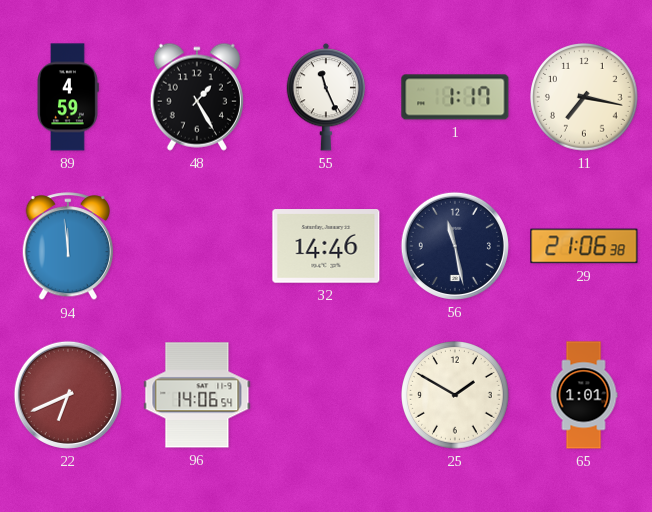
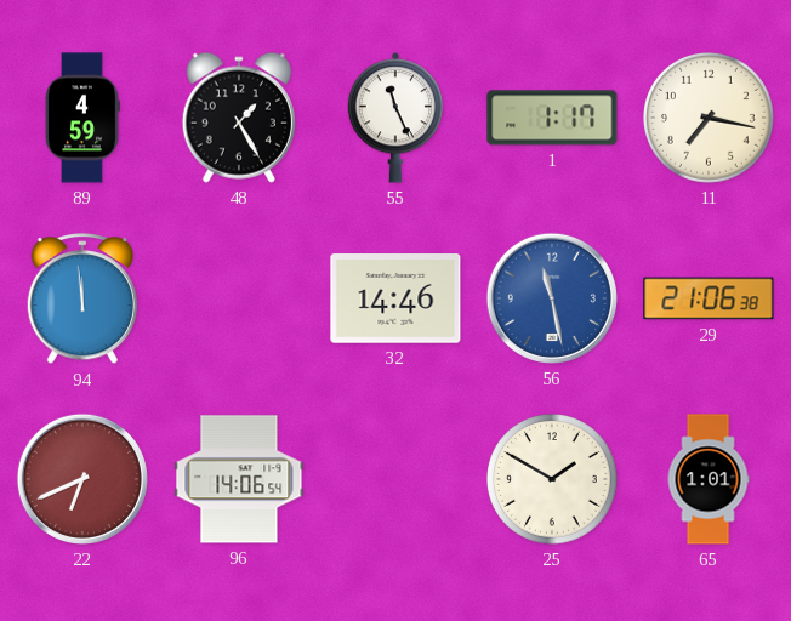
56 dial: navy -> blue (552, 298)
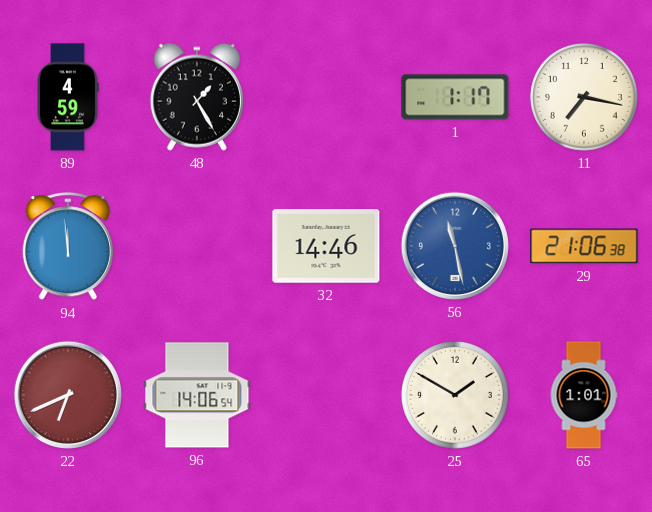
55: 11:26 -> none (395, 118)
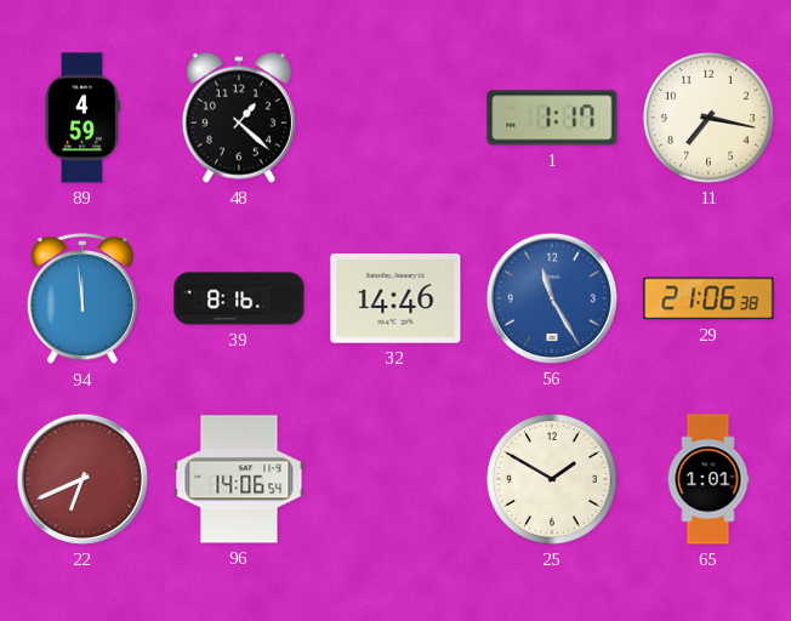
48: 1:25 -> 1:22 (239, 118)
39: none -> 8:16 (239, 298)
56: 11:28 -> 11:25 (552, 298)
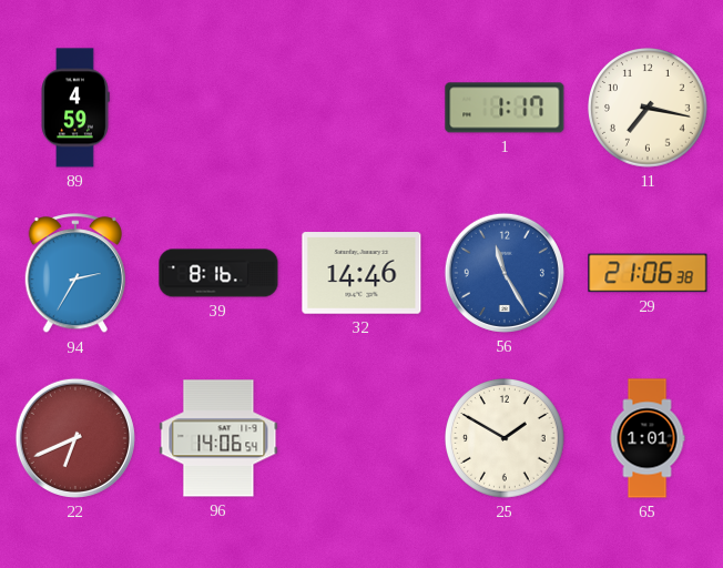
48: 1:22 -> none (239, 118)
94: 11:59 -> 2:35 (74, 274)
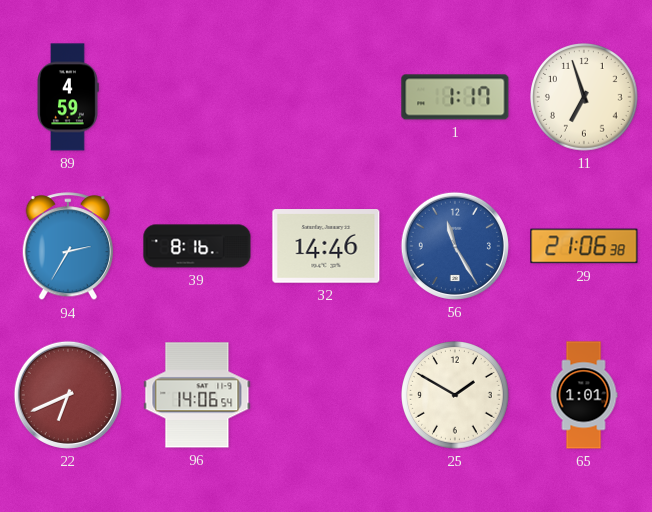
11: 7:17 -> 6:57 (585, 98)
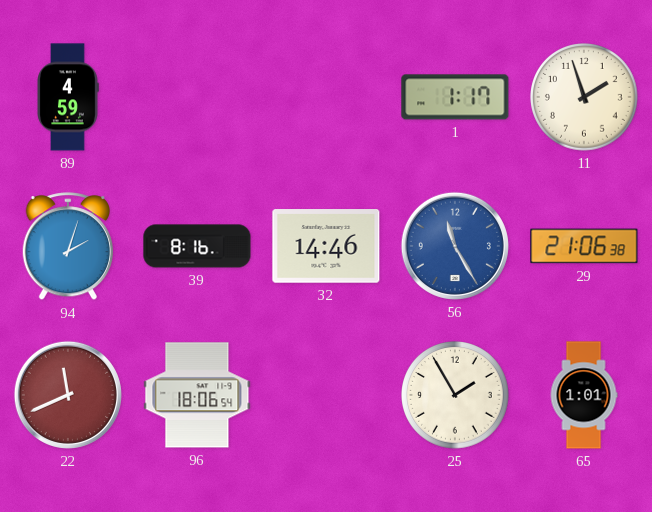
11: 6:57 -> 1:57 (585, 98)
94: 2:35 -> 2:03 (67, 247)
22: 6:41 -> 11:41 (68, 395)
96: 14:06 -> 18:06 (197, 395)
25: 1:50 -> 1:55 (456, 396)
